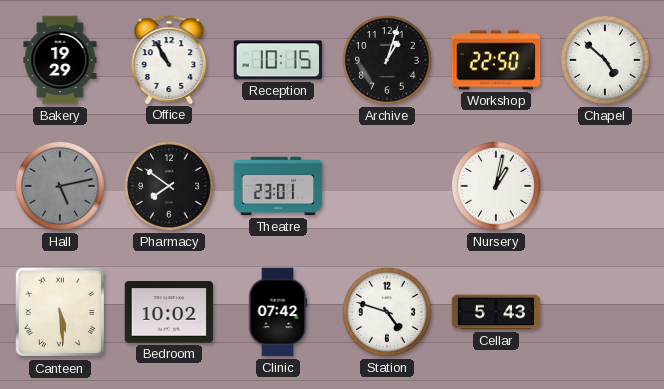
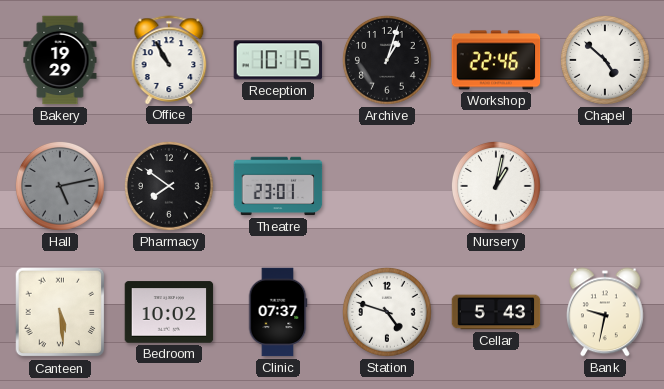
Workshop: 22:50 -> 22:46 (496, 60)
Clinic: 07:42 -> 07:37 (278, 312)
Bank: none -> 9:32 (606, 312)
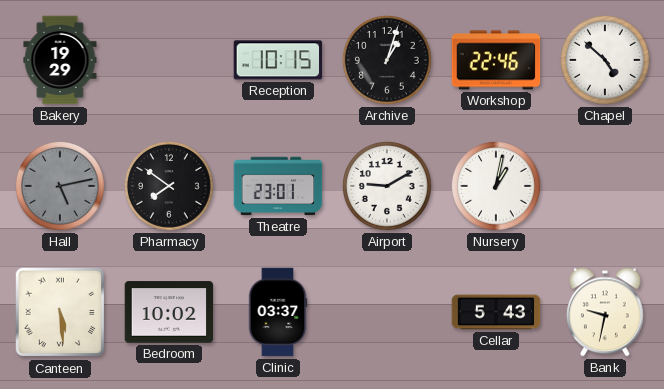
Office: 10:55 -> none (169, 60)
Airport: none -> 9:10 (388, 187)
Clinic: 07:37 -> 03:37 (278, 312)
Station: 4:48 -> none (388, 313)
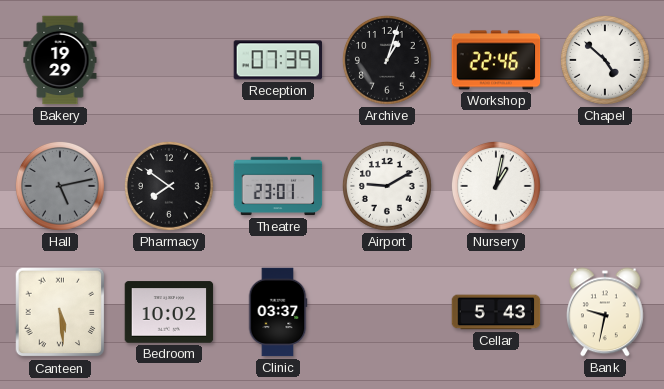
Reception: 10:15 -> 07:39 (278, 60)
